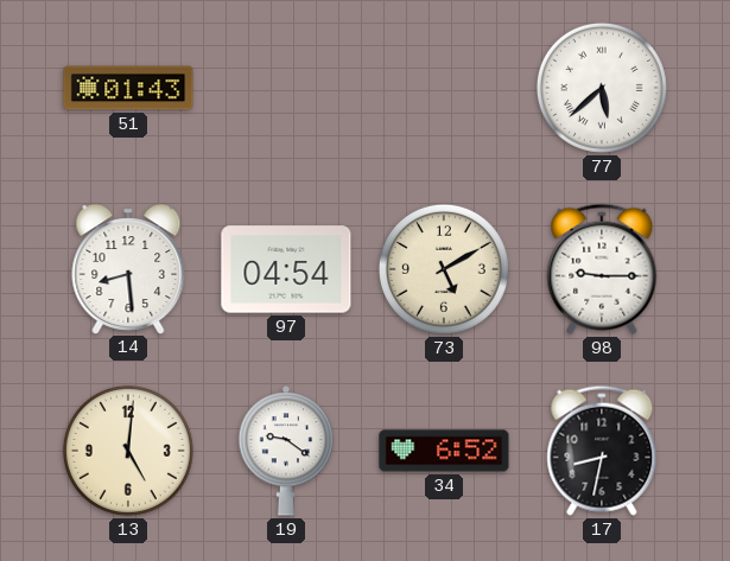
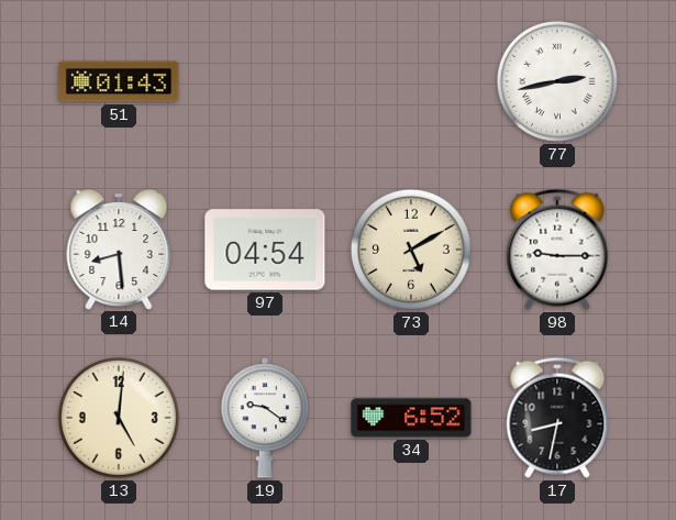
77: 5:38 -> 2:43 (557, 81)
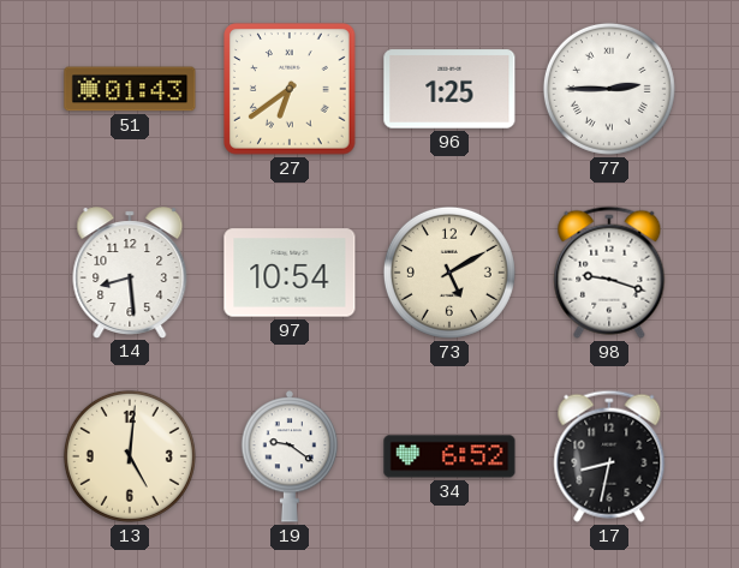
27: none -> 6:39 (290, 89)
96: none -> 1:25 (449, 89)
77: 2:43 -> 2:45 (609, 89)
97: 04:54 -> 10:54 (290, 273)
98: 9:15 -> 9:18 (609, 273)
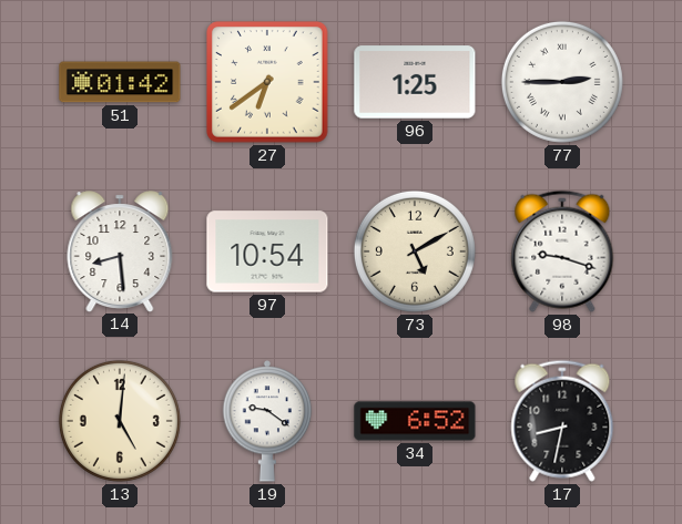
51: 01:43 -> 01:42 (120, 82)
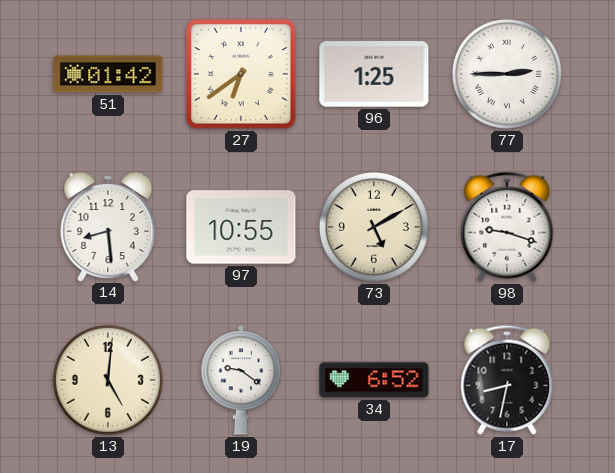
97: 10:54 -> 10:55 (241, 227)
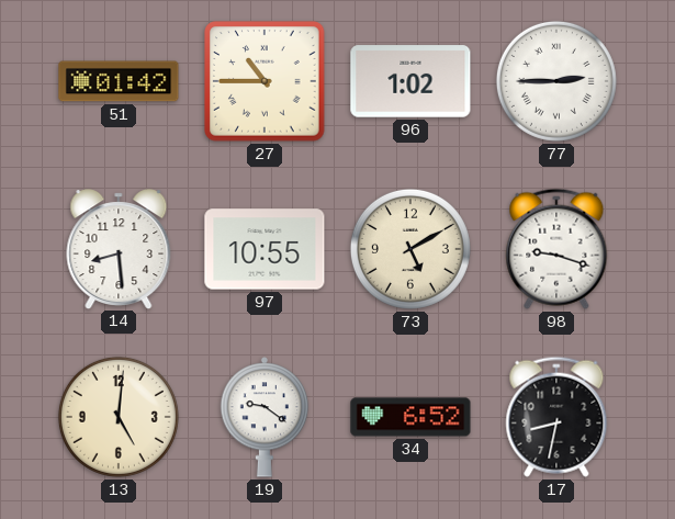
27: 6:39 -> 10:45 (265, 81)
96: 1:25 -> 1:02 (410, 81)
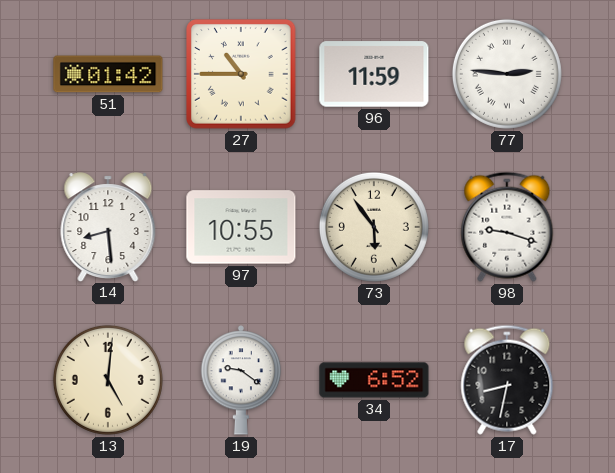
96: 1:02 -> 11:59 (374, 74)
77: 2:45 -> 2:46 (507, 74)
73: 5:10 -> 5:54 (374, 227)
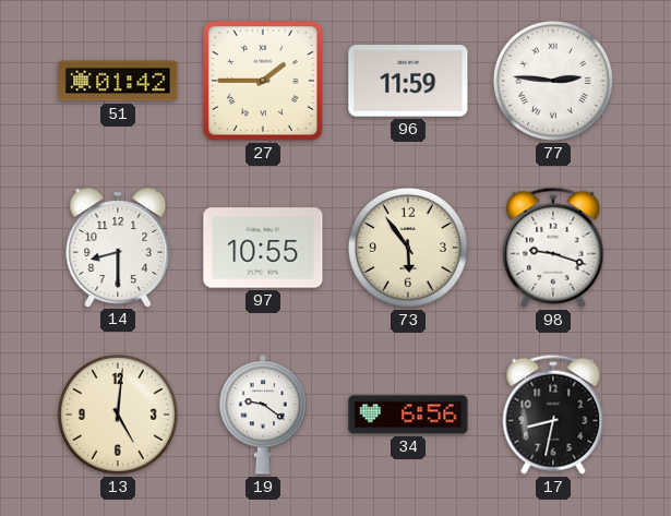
27: 10:45 -> 1:45 (263, 81)
14: 8:29 -> 8:30 (118, 248)
34: 6:52 -> 6:56 (408, 415)
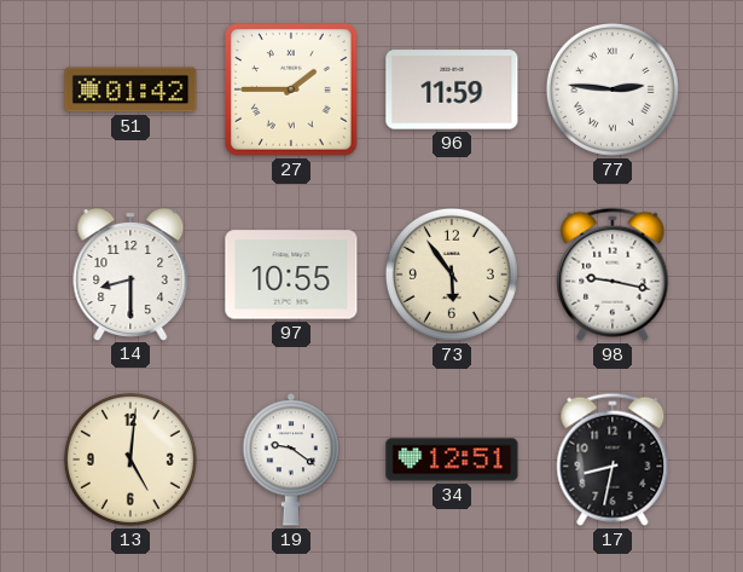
98: 9:18 -> 9:17 (613, 275)
34: 6:56 -> 12:51 (452, 460)
